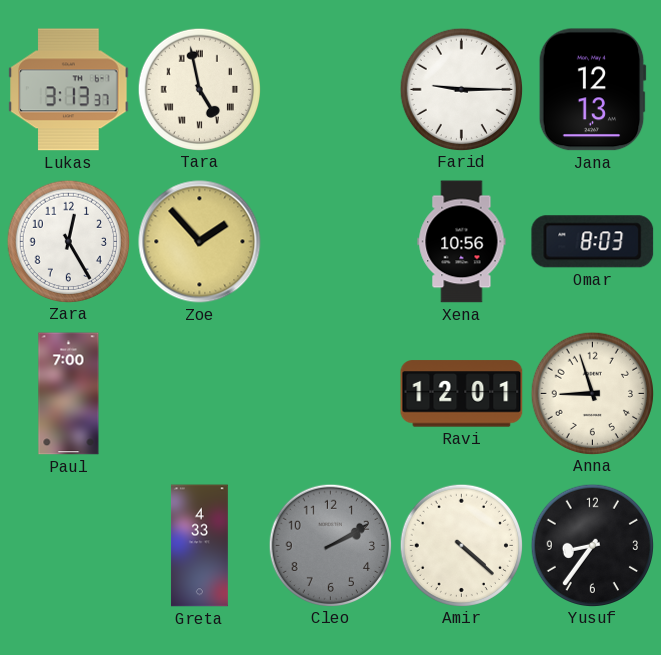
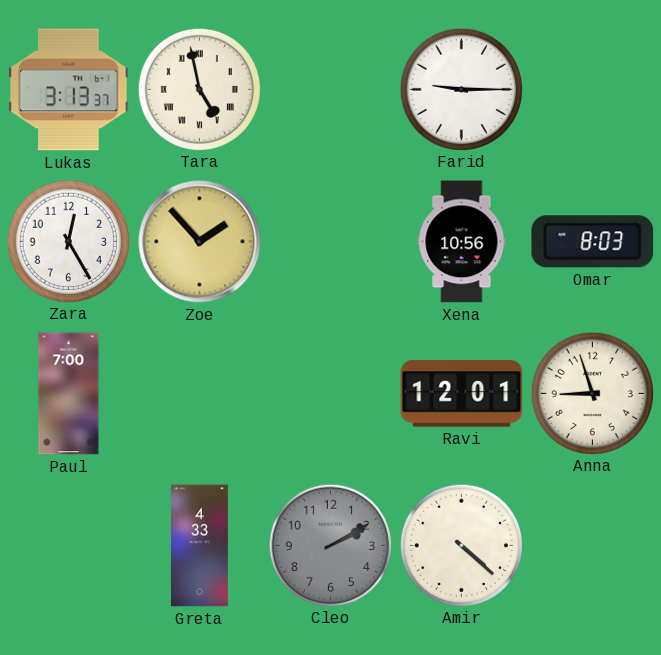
Jana: 12:13 -> none (592, 90)
Yusuf: 8:36 -> none (592, 545)
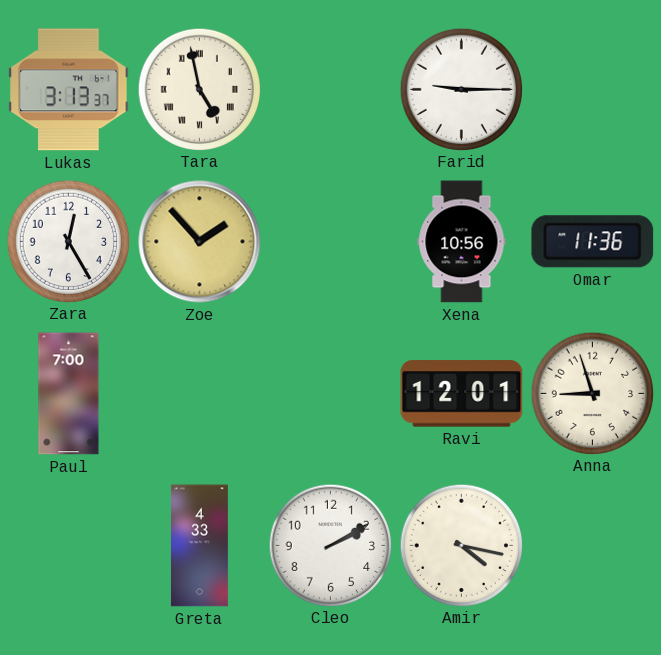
Omar: 8:03 -> 11:36 (593, 242)
Cleo dial: grey -> white (330, 545)
Amir: 4:22 -> 4:17 (461, 545)
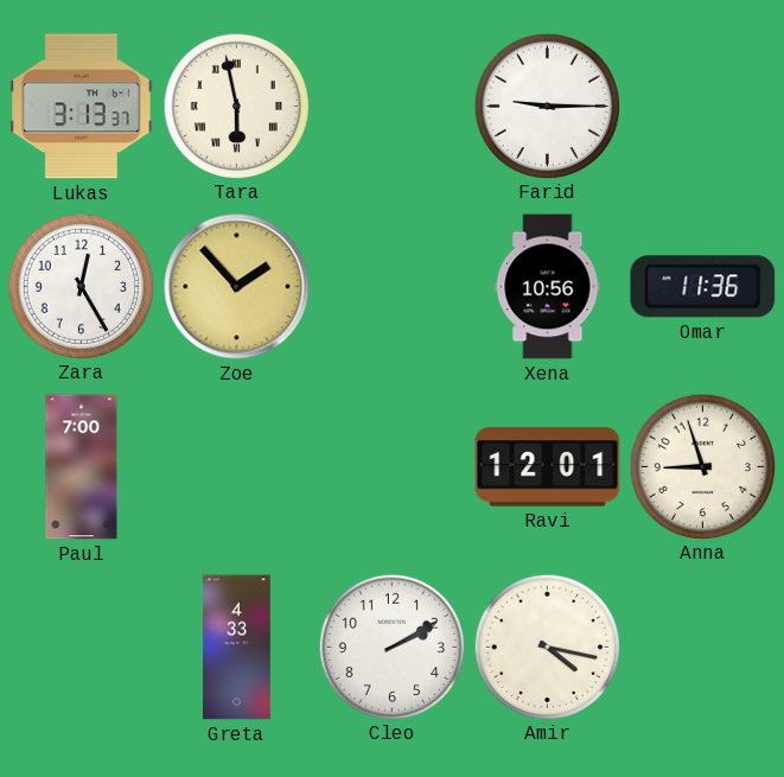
Tara: 4:58 -> 5:58 (236, 106)
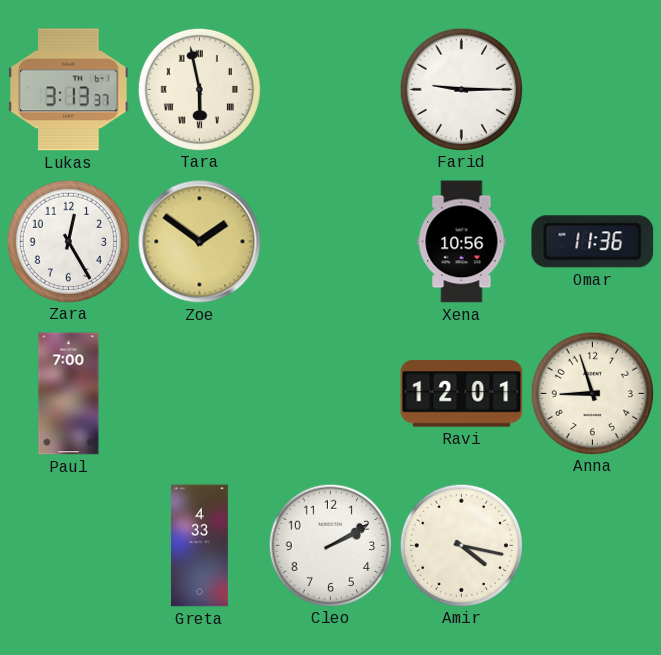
Zoe: 1:53 -> 1:51 (200, 242)
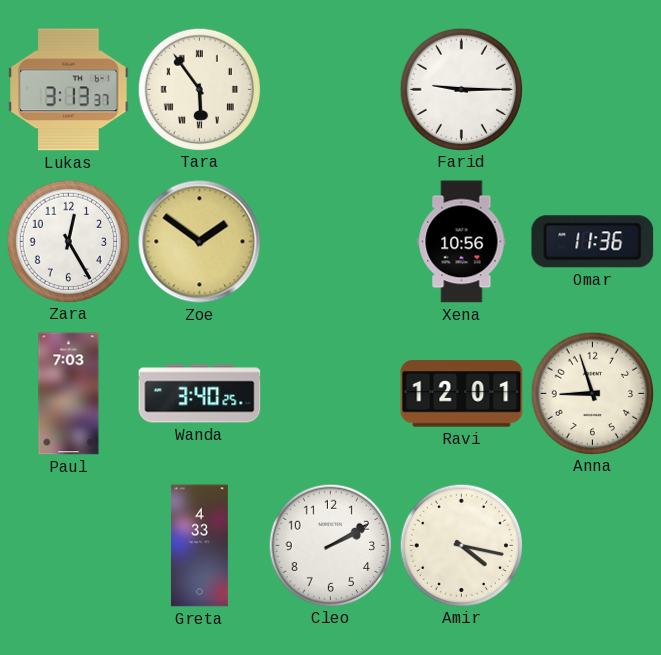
Tara: 5:58 -> 5:54 (199, 89)
Paul: 7:00 -> 7:03 (69, 394)
Wanda: none -> 3:40 (200, 394)
